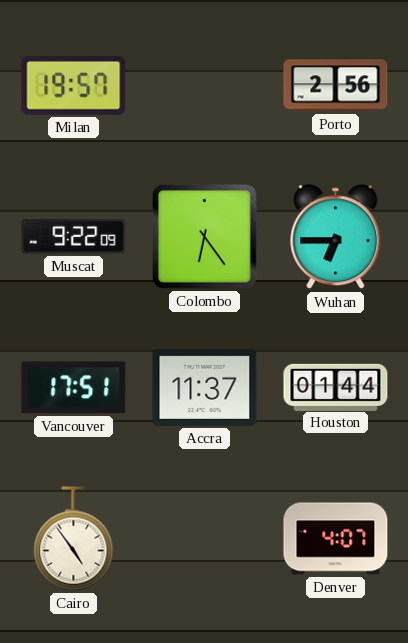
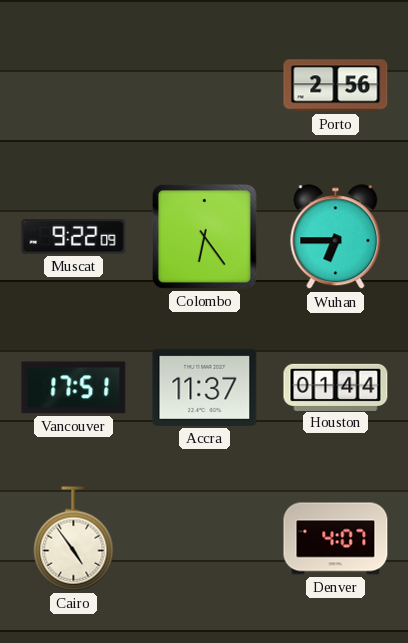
Milan: 19:57 -> none (74, 85)
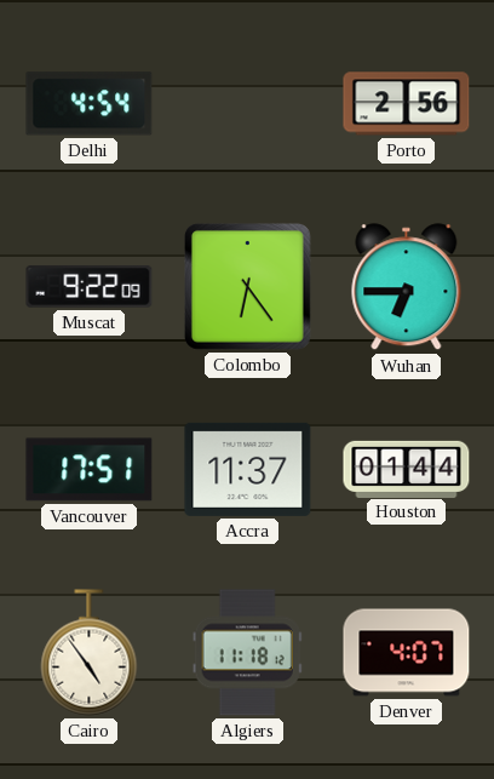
Delhi: none -> 4:54 (90, 104)
Algiers: none -> 11:18 (247, 653)
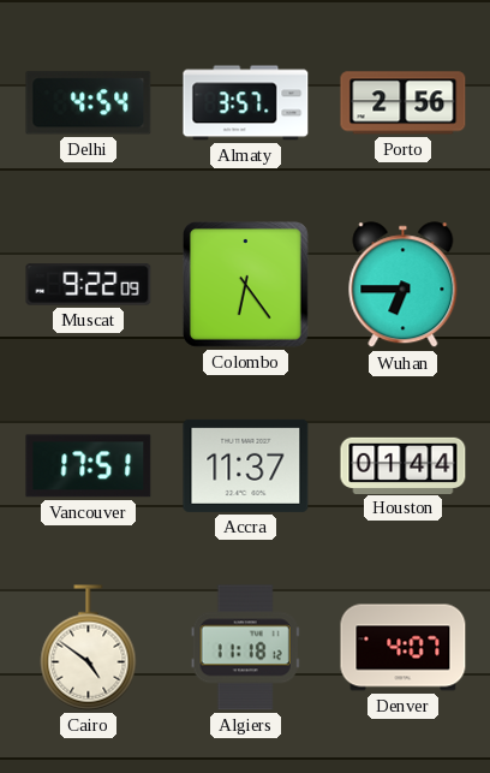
Almaty: none -> 3:57 (246, 103)
Cairo: 4:54 -> 4:51 (89, 648)
